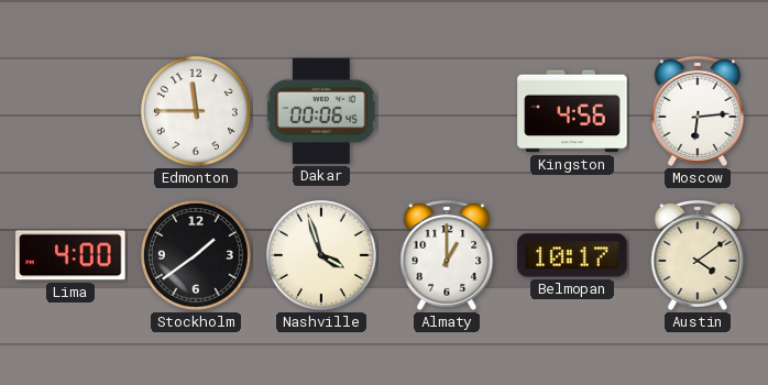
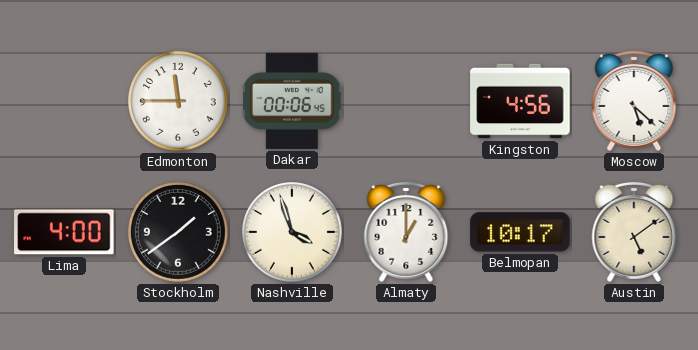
Moscow: 6:14 -> 5:22 (634, 101)
Austin: 4:09 -> 5:09 (634, 232)
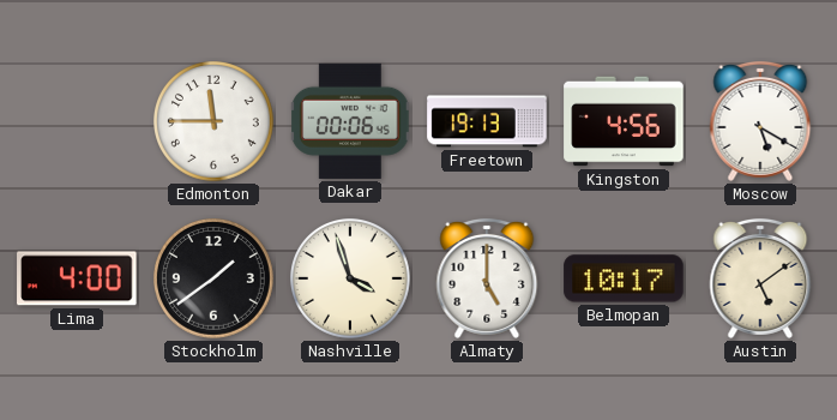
Freetown: none -> 19:13 (487, 121)
Moscow: 5:22 -> 5:20 (760, 121)
Almaty: 1:00 -> 5:00 (487, 278)
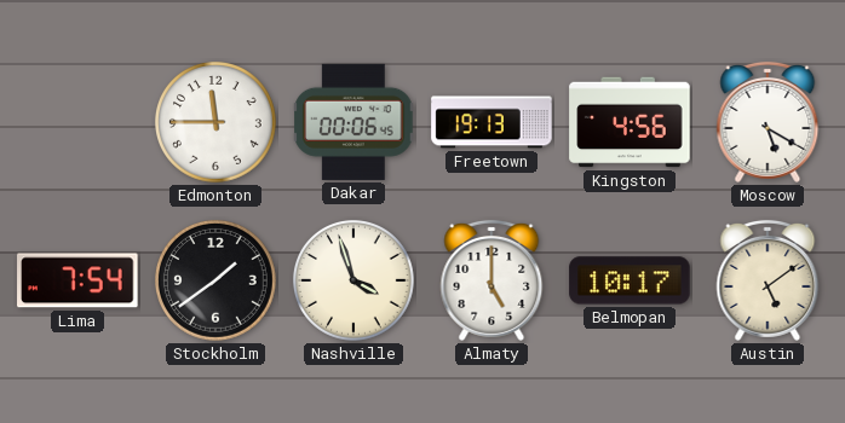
Lima: 4:00 -> 7:54 (77, 280)
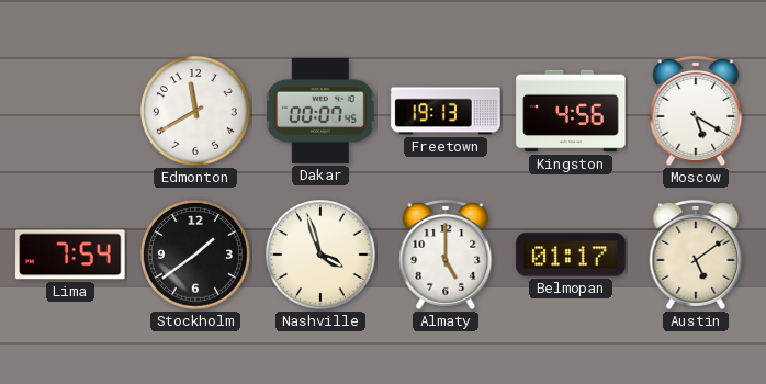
Edmonton: 11:45 -> 11:40 (196, 112)
Dakar: 00:06 -> 00:07 (320, 111)
Belmopan: 10:17 -> 01:17 (571, 255)
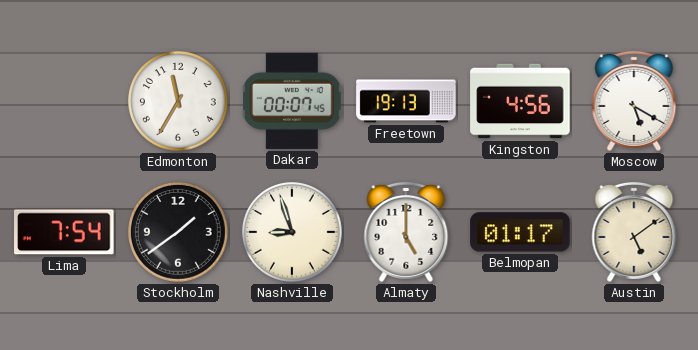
Edmonton: 11:40 -> 11:35 (179, 102)
Nashville: 3:57 -> 8:57 (293, 233)
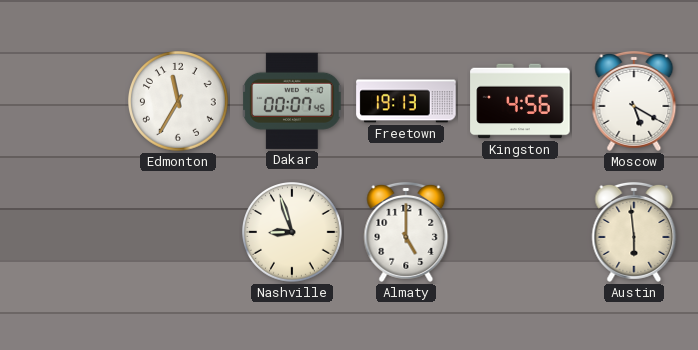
Lima: 7:54 -> none (64, 232)
Stockholm: 1:39 -> none (179, 233)
Belmopan: 01:17 -> none (520, 232)
Austin: 5:09 -> 5:59 (634, 232)
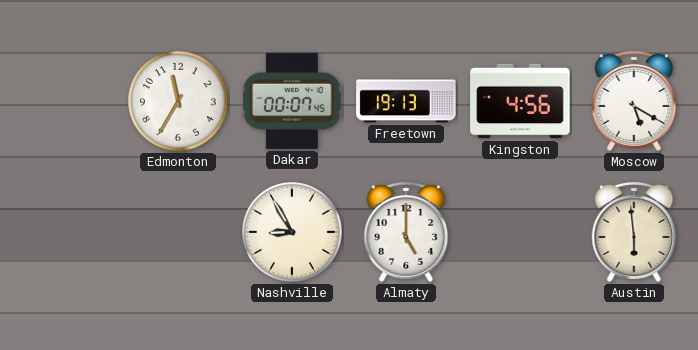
Nashville: 8:57 -> 8:55 (293, 233)
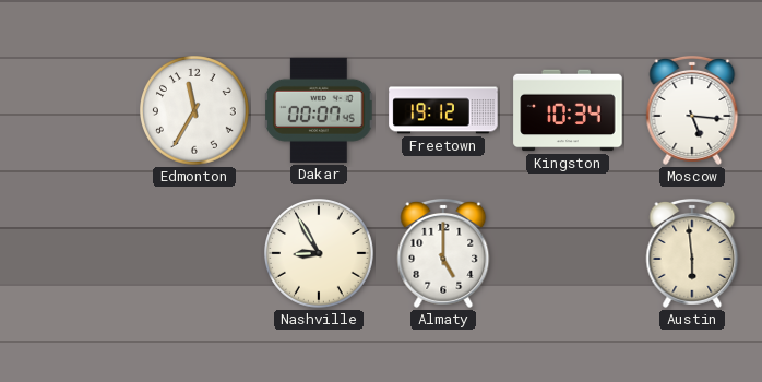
Freetown: 19:13 -> 19:12 (443, 110)
Kingston: 4:56 -> 10:34 (568, 110)
Moscow: 5:20 -> 5:16 (692, 110)
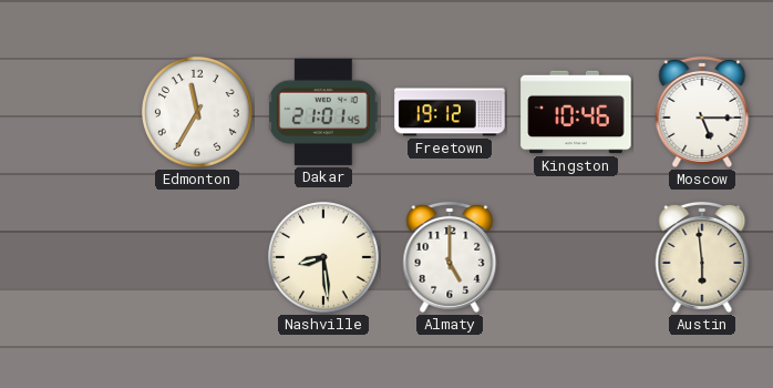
Dakar: 00:07 -> 21:01 (323, 112)
Kingston: 10:34 -> 10:46 (576, 112)
Moscow: 5:16 -> 5:15 (702, 112)
Nashville: 8:55 -> 8:29 (324, 258)
